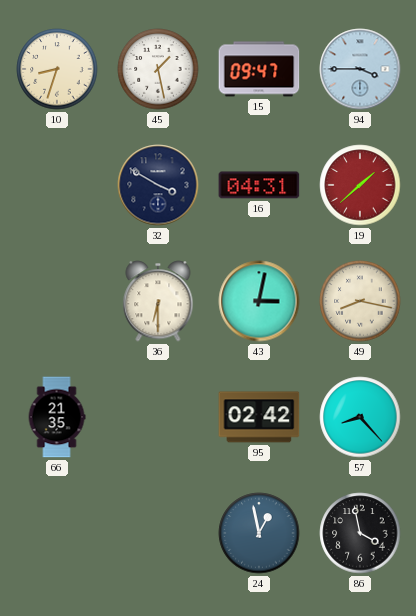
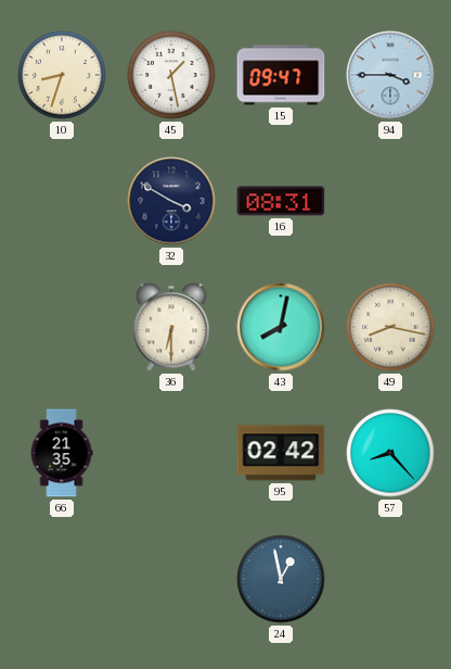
16: 04:31 -> 08:31 (281, 201)
19: 1:38 -> none (360, 185)
43: 3:02 -> 8:02 (281, 327)
86: 3:58 -> none (360, 533)
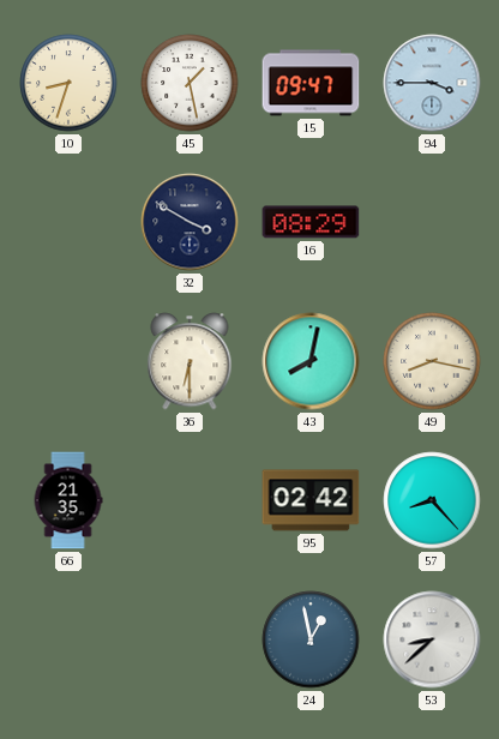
16: 08:31 -> 08:29 (311, 222)
53: none -> 8:38 (432, 639)
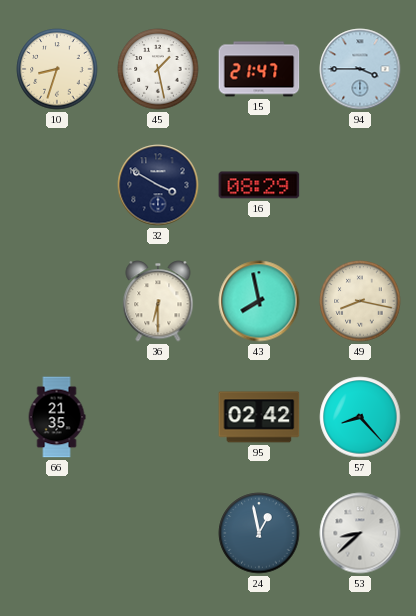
15: 09:47 -> 21:47 (259, 69)
43: 8:02 -> 7:58 (259, 301)
